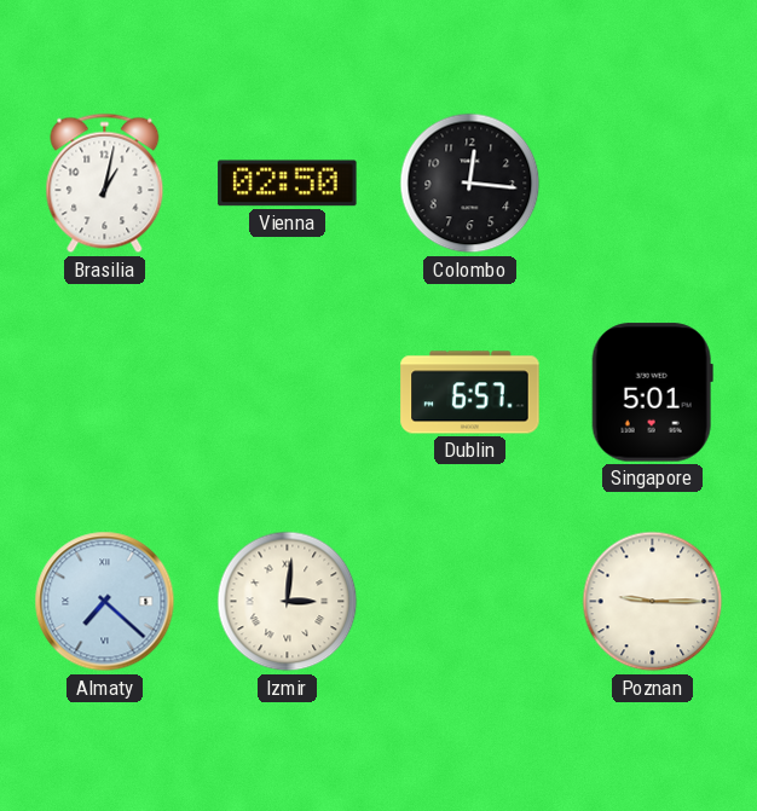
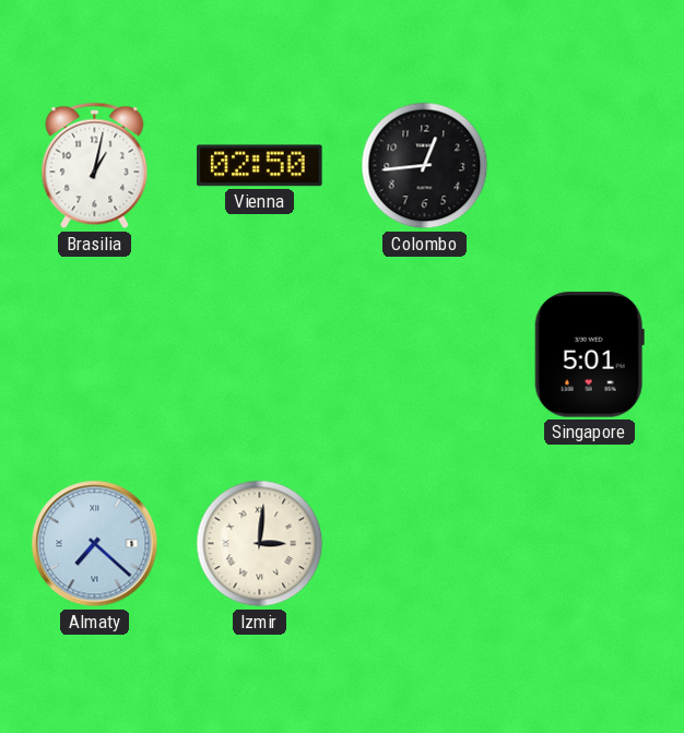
Colombo: 12:16 -> 12:44 (425, 166)
Dublin: 6:57 -> none (470, 393)
Poznan: 9:15 -> none (653, 602)
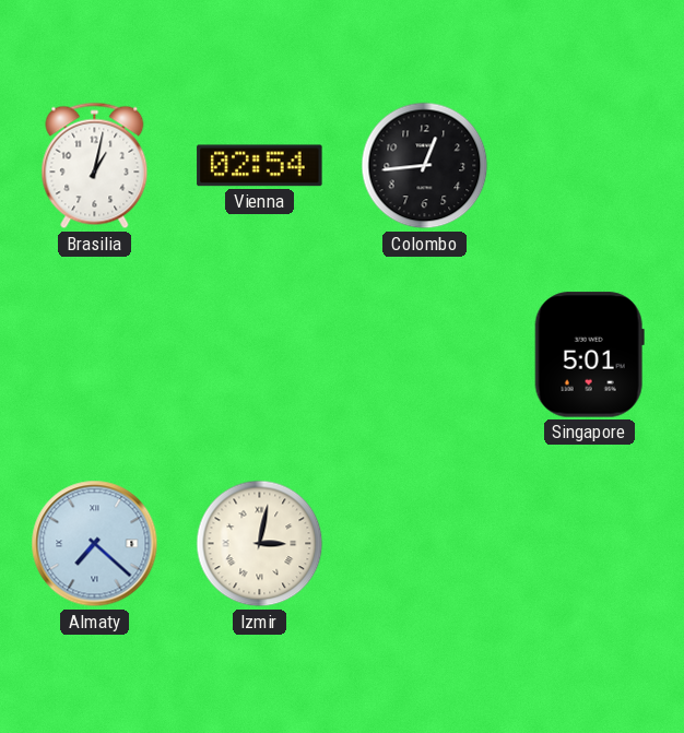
Vienna: 02:50 -> 02:54 (260, 166)
Izmir: 3:01 -> 3:02 (260, 544)
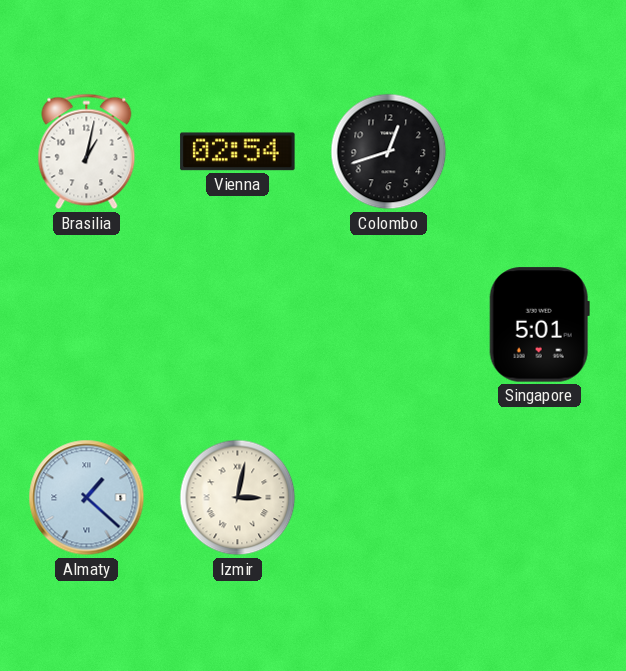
Colombo: 12:44 -> 12:42 (389, 152)
Almaty: 7:22 -> 1:22 (87, 498)
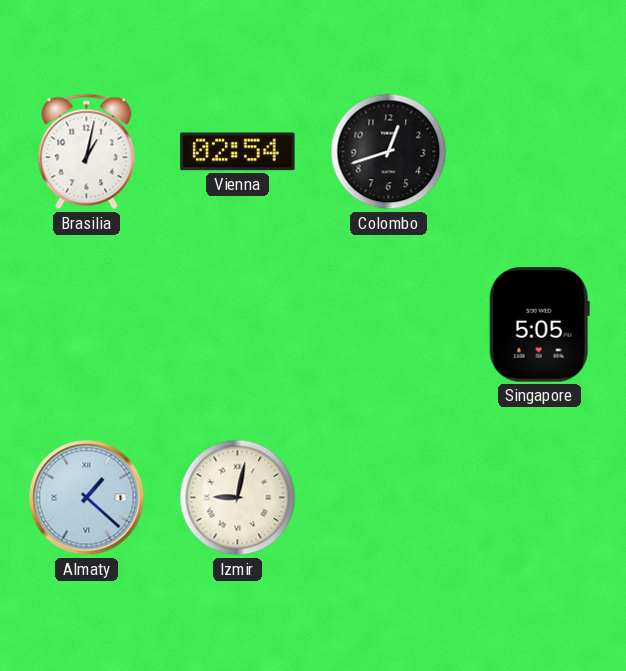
Singapore: 5:01 -> 5:05 (539, 325)
Izmir: 3:02 -> 9:02 (238, 498)
